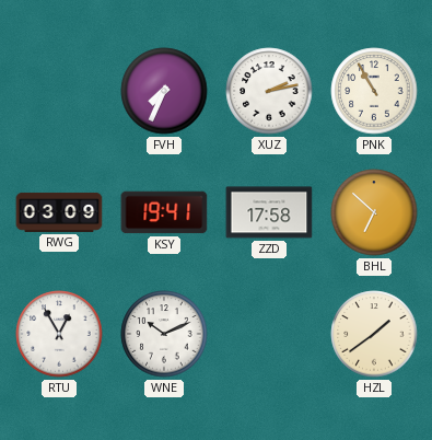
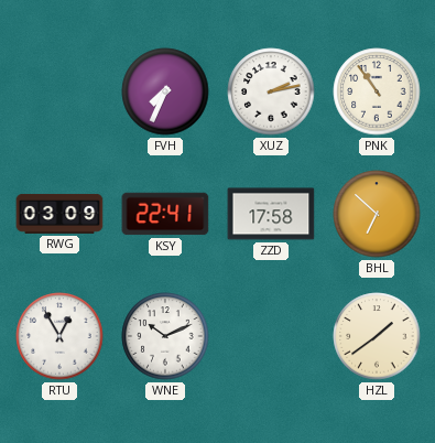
PNK: 10:55 -> 10:54 (377, 91)
KSY: 19:41 -> 22:41 (165, 214)
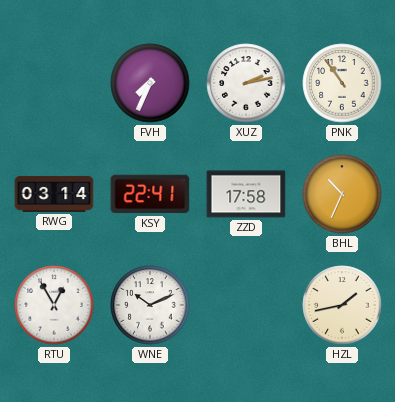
RWG: 03:09 -> 03:14 (54, 194)
BHL: 6:52 -> 10:34 (342, 194)
HZL: 1:39 -> 1:43 (342, 305)
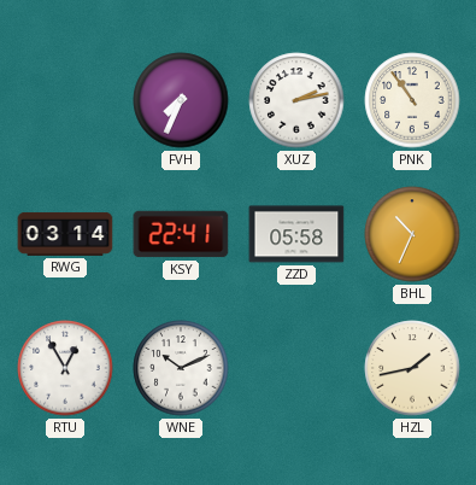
ZZD: 17:58 -> 05:58 (296, 234)
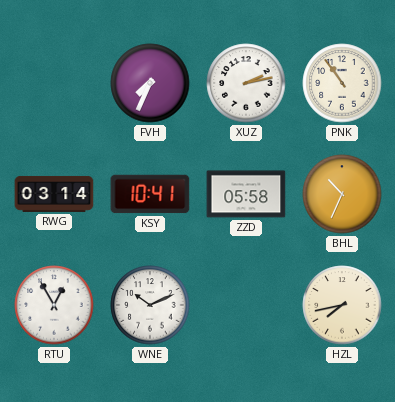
KSY: 22:41 -> 10:41 (150, 194)
HZL: 1:43 -> 7:43 (342, 305)
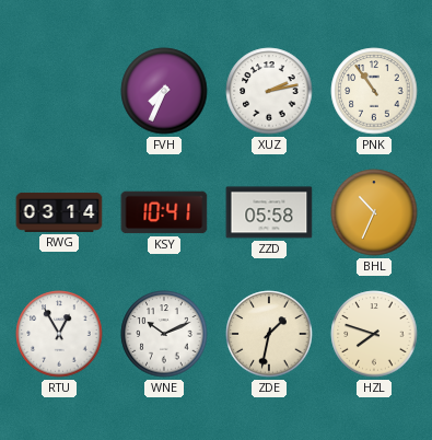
ZDE: none -> 1:32 (269, 334)
HZL: 7:43 -> 7:48 (374, 334)
